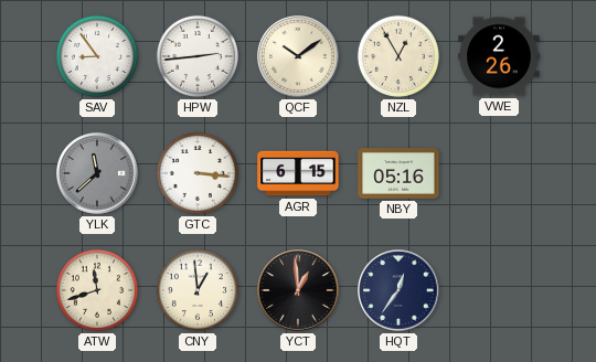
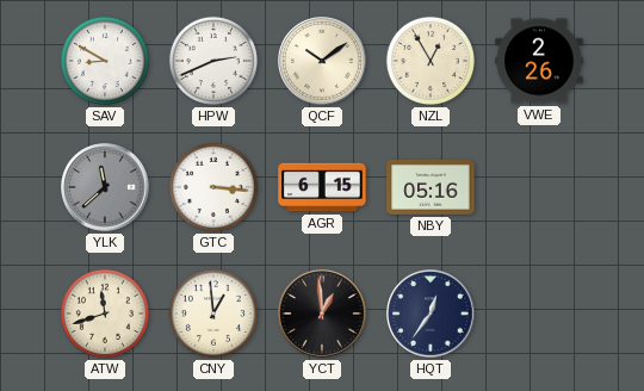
SAV: 8:54 -> 8:50 (105, 61)
HPW: 2:44 -> 2:41 (213, 61)
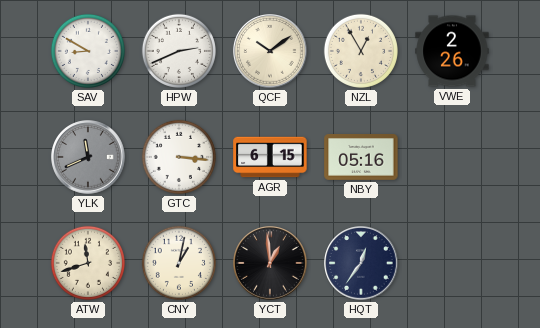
YLK: 11:38 -> 11:41 (88, 157)
CNY: 12:59 -> 1:02 (179, 263)
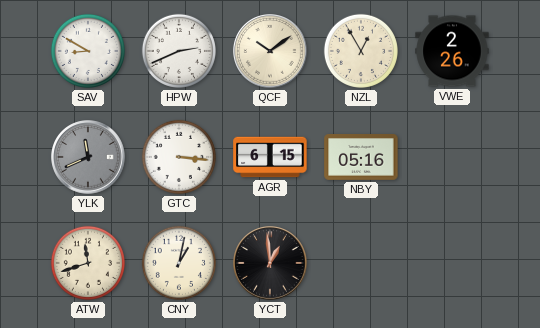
HQT: 12:36 -> none (361, 263)
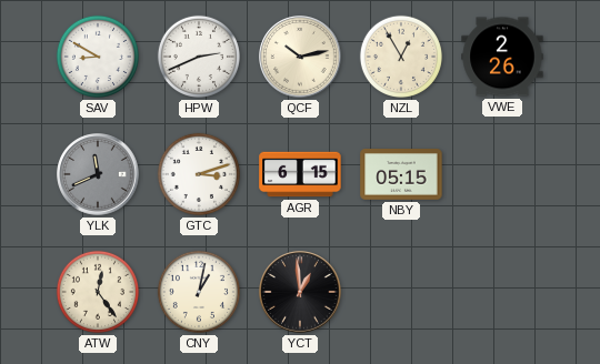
QCF: 10:09 -> 10:13 (300, 57)
GTC: 3:16 -> 3:12 (199, 174)
NBY: 05:16 -> 05:15 (401, 175)
ATW: 11:42 -> 12:24 (98, 292)
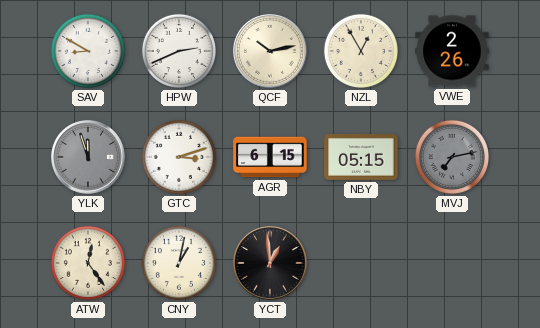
YLK: 11:41 -> 11:57 (88, 157)
MVJ: none -> 7:13 (452, 157)
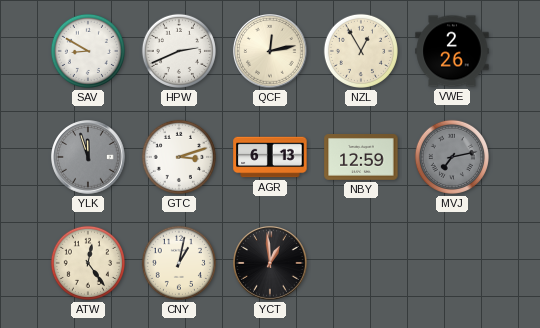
QCF: 10:13 -> 12:13 (270, 51)
AGR: 6:15 -> 6:13 (270, 157)
NBY: 05:15 -> 12:59 (361, 158)
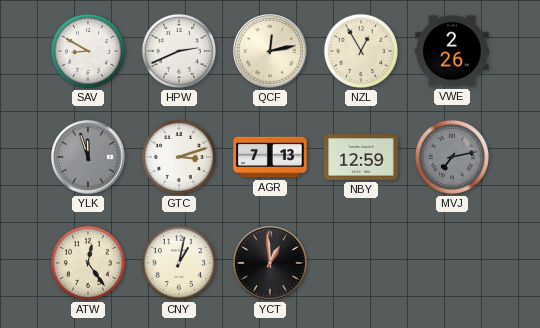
AGR: 6:13 -> 7:13 (270, 157)
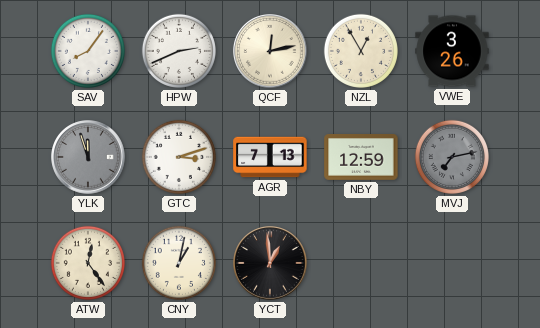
SAV: 8:50 -> 8:06 (88, 51)
VWE: 2:26 -> 3:26 (452, 51)
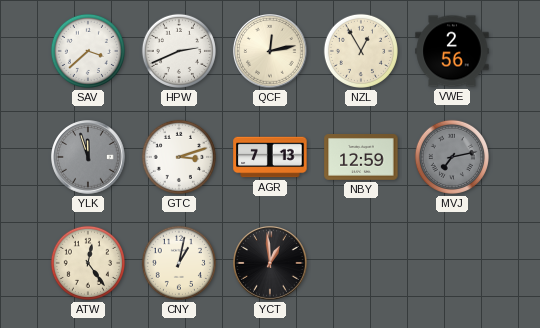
SAV: 8:06 -> 3:38 (88, 51)
VWE: 3:26 -> 2:56 (452, 51)
